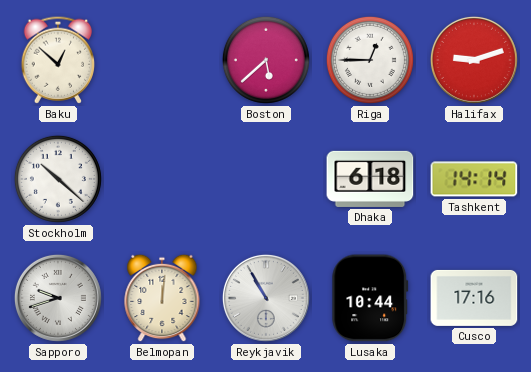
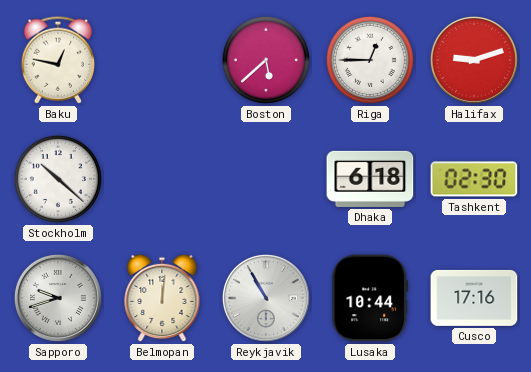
Baku: 12:52 -> 12:47 (57, 60)
Tashkent: 14:14 -> 02:30 (474, 179)
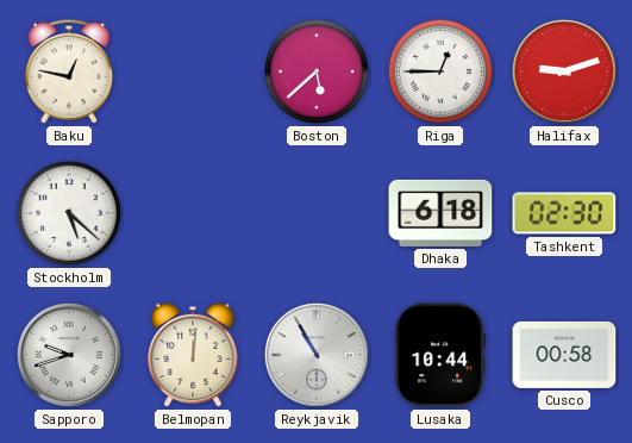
Stockholm: 10:22 -> 5:22 (69, 213)
Cusco: 17:16 -> 00:58 (564, 355)
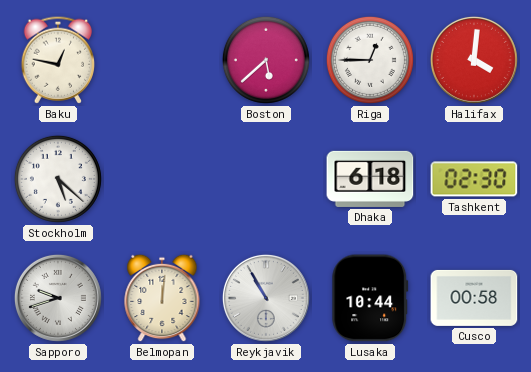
Halifax: 9:12 -> 4:01 (474, 60)
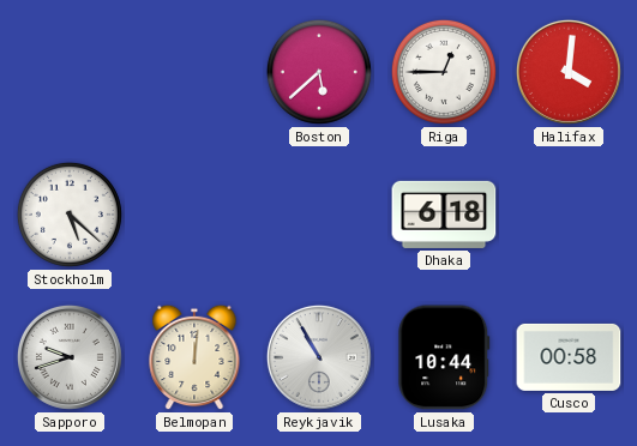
Baku: 12:47 -> none (57, 60)
Tashkent: 02:30 -> none (474, 179)
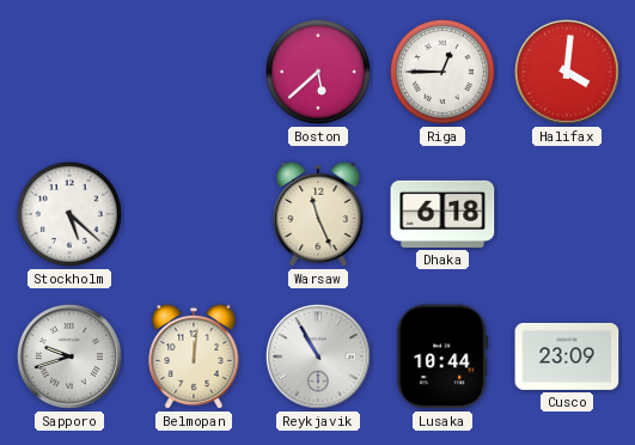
Warsaw: none -> 11:26 (318, 214)
Cusco: 00:58 -> 23:09 (567, 356)
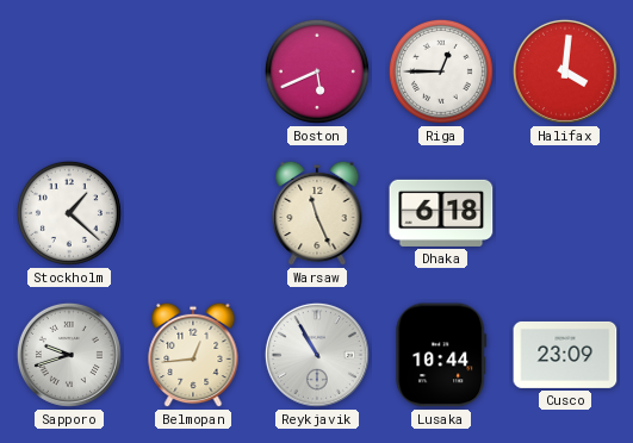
Boston: 5:38 -> 5:41 (317, 71)
Stockholm: 5:22 -> 1:22 (69, 213)
Belmopan: 12:01 -> 12:44 (193, 355)
